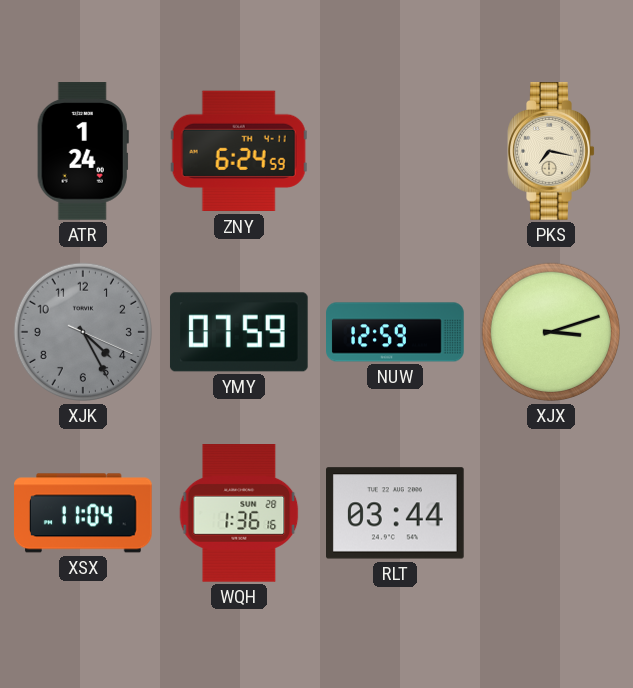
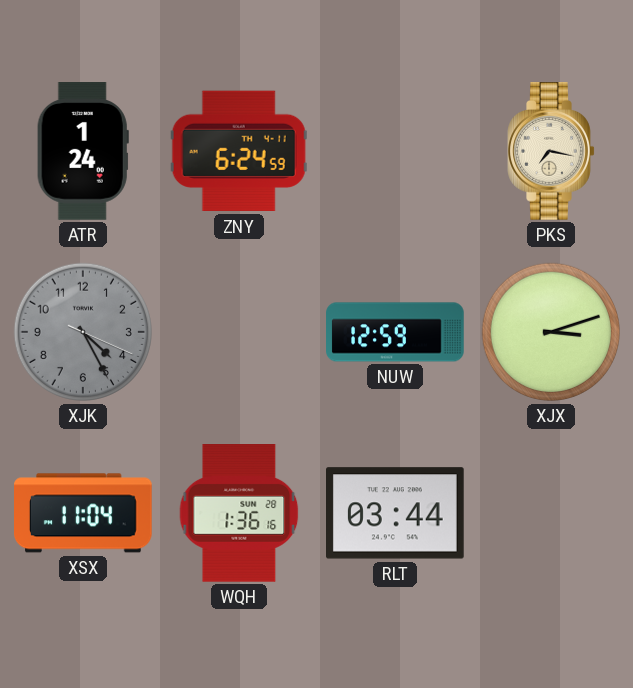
YMY: 07:59 -> none (239, 332)
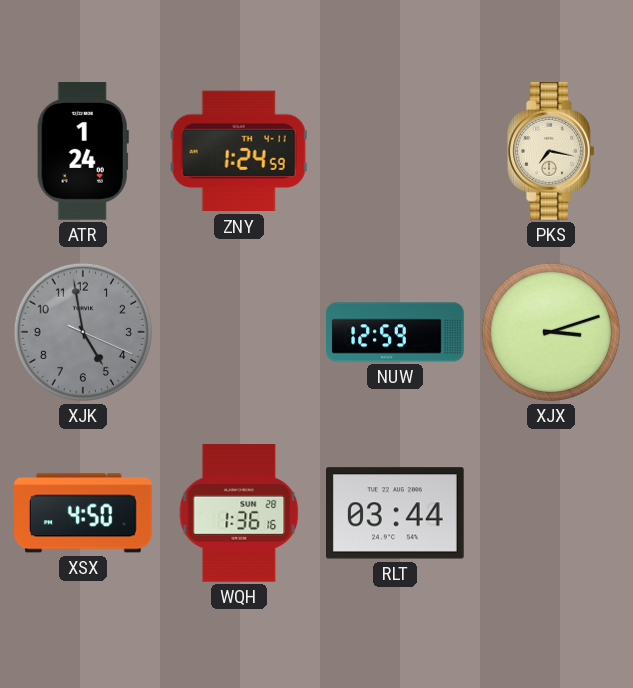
ZNY: 6:24 -> 1:24 (239, 151)
XJK: 4:25 -> 4:58 (83, 332)
XSX: 11:04 -> 4:50 (84, 513)
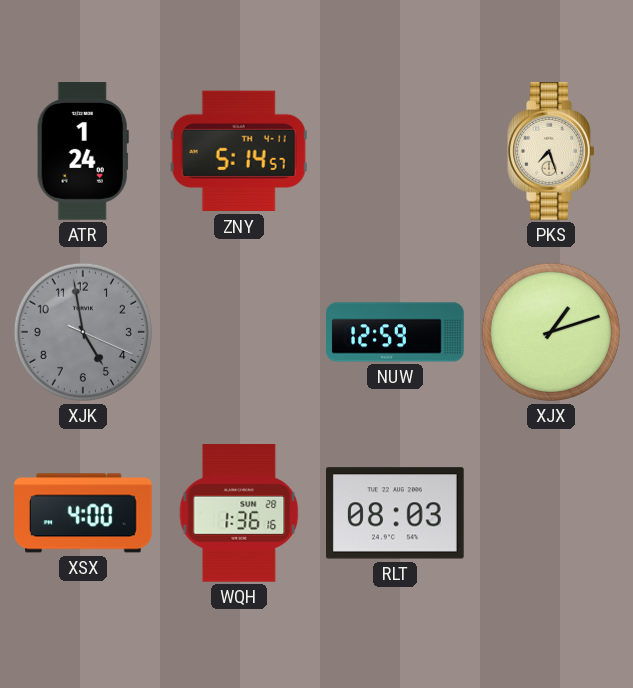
ZNY: 1:24 -> 5:14 (239, 151)
PKS: 7:17 -> 7:27 (551, 151)
XJX: 3:12 -> 1:12 (551, 332)
XSX: 4:50 -> 4:00 (84, 513)
RLT: 03:44 -> 08:03 (396, 513)
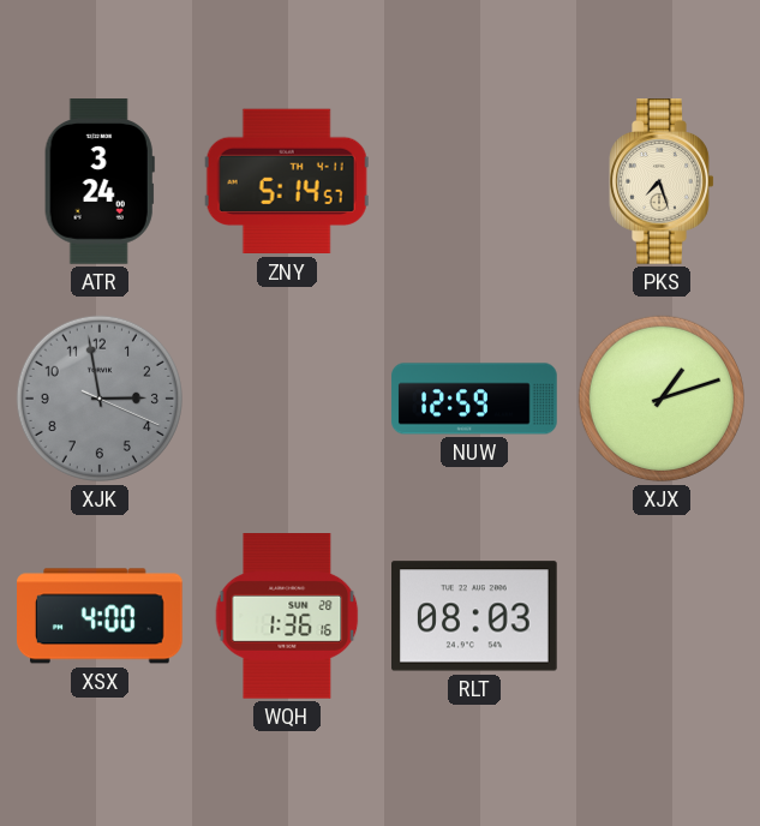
ATR: 1:24 -> 3:24 (100, 181)
XJK: 4:58 -> 2:58 (100, 399)
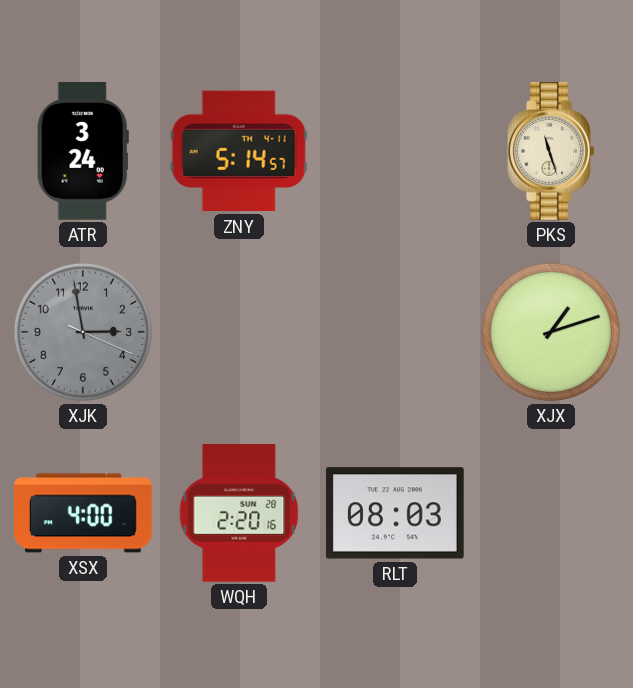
PKS: 7:27 -> 11:27 (551, 151)
NUW: 12:59 -> none (474, 399)
WQH: 1:36 -> 2:20 (239, 514)
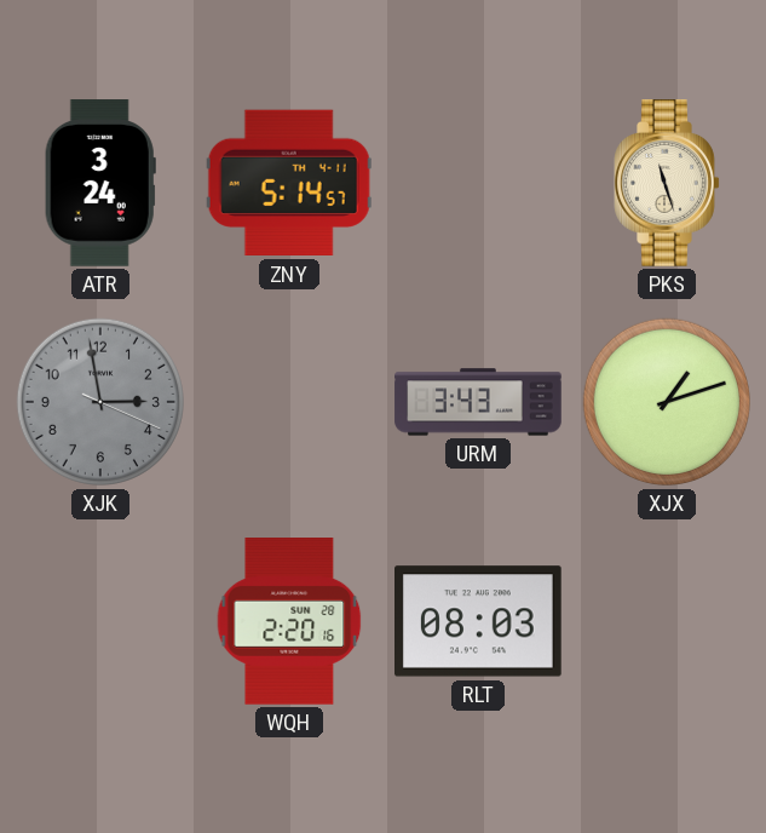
URM: none -> 3:43 (478, 402)
XSX: 4:00 -> none (84, 513)
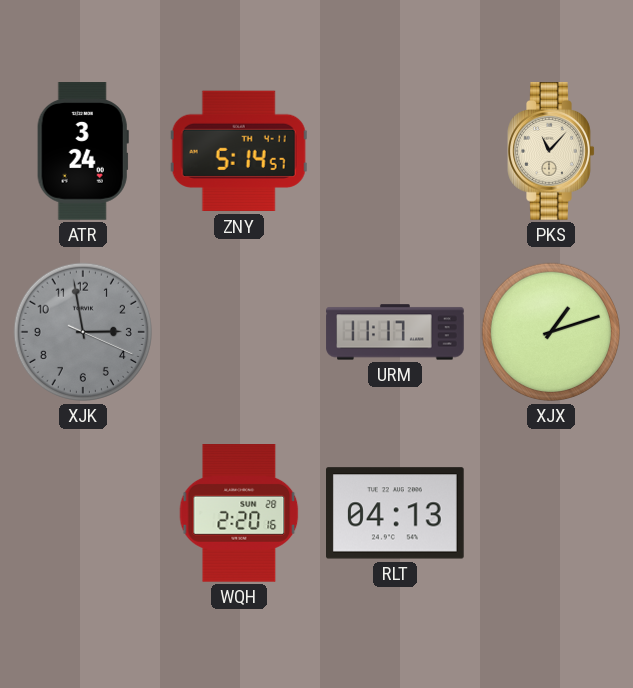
PKS: 11:27 -> 11:07 (551, 151)
URM: 3:43 -> 11:17 (395, 332)
RLT: 08:03 -> 04:13 (396, 513)
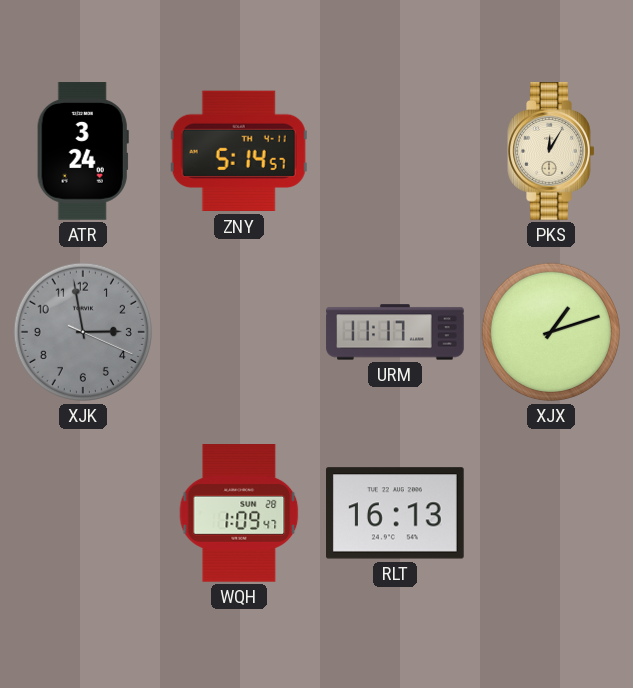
PKS: 11:07 -> 12:05 (551, 151)
WQH: 2:20 -> 1:09 (239, 514)
RLT: 04:13 -> 16:13 (396, 513)
